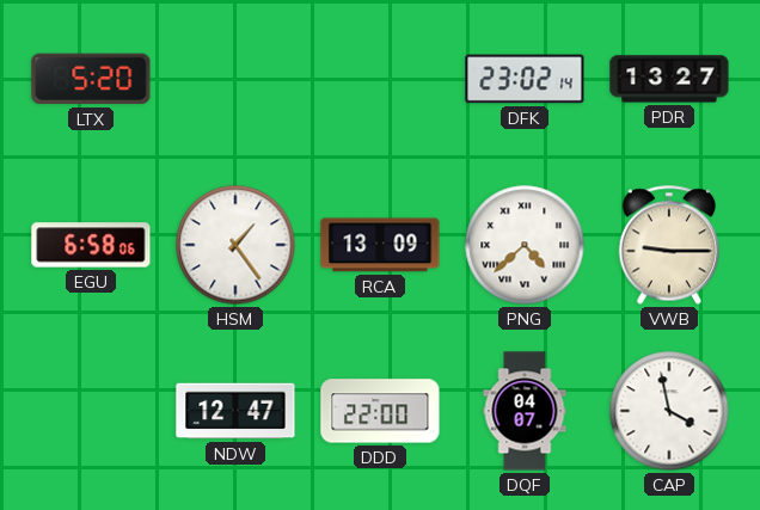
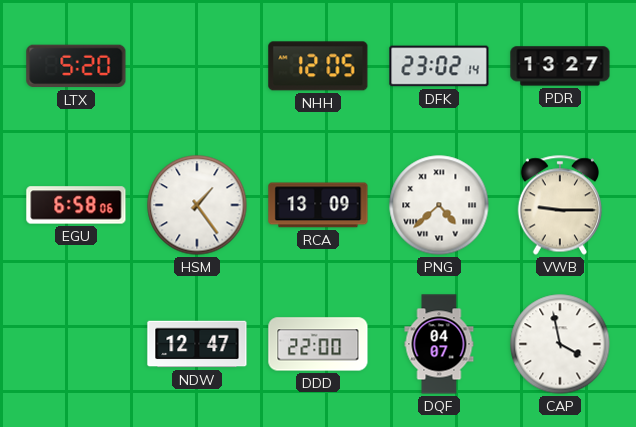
NHH: none -> 12:05 (318, 66)
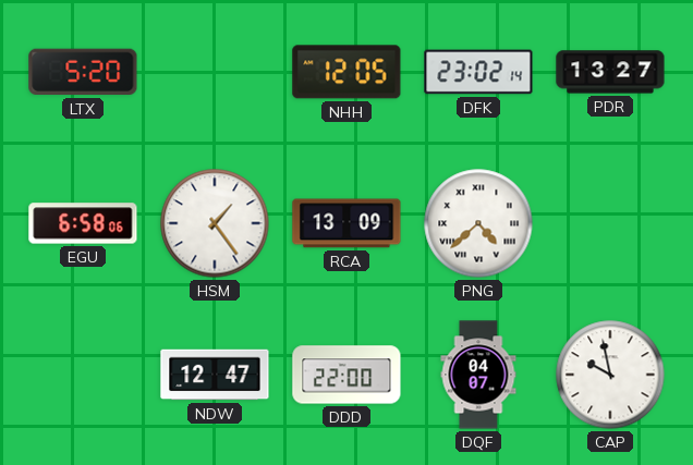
VWB: 9:15 -> none (559, 205)
CAP: 3:58 -> 9:58 (610, 375)
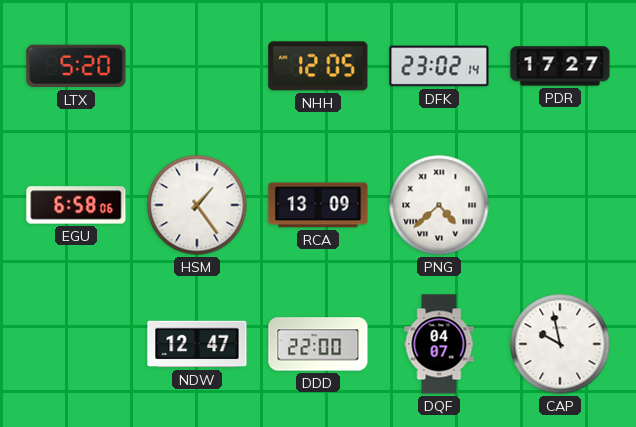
PDR: 13:27 -> 17:27 (560, 66)
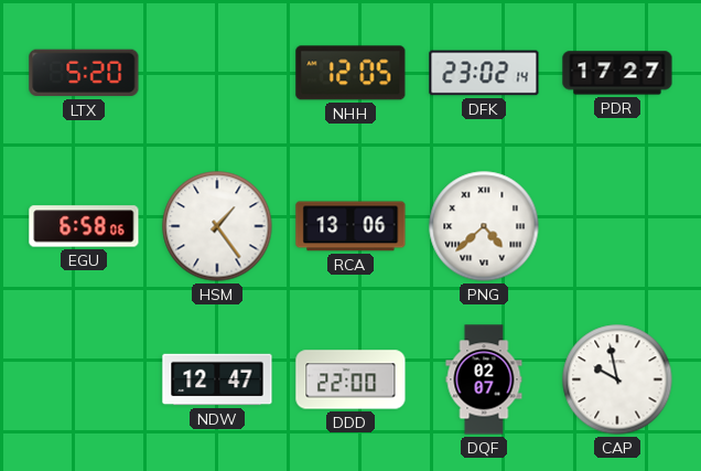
RCA: 13:09 -> 13:06 (350, 226)
DQF: 04:07 -> 02:07 (484, 379)
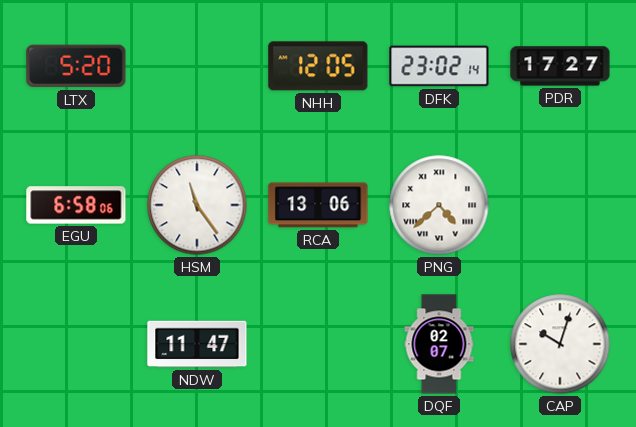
HSM: 1:24 -> 11:24 (197, 205)
NDW: 12:47 -> 11:47 (197, 344)
DDD: 22:00 -> none (350, 379)
CAP: 9:58 -> 10:03 (560, 344)
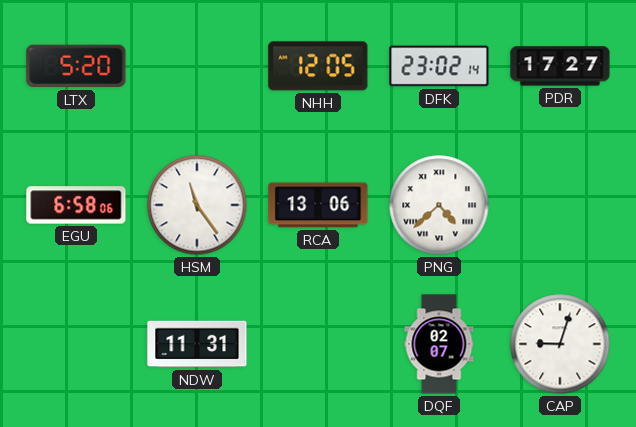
NDW: 11:47 -> 11:31 (197, 344)
CAP: 10:03 -> 9:03 (560, 344)
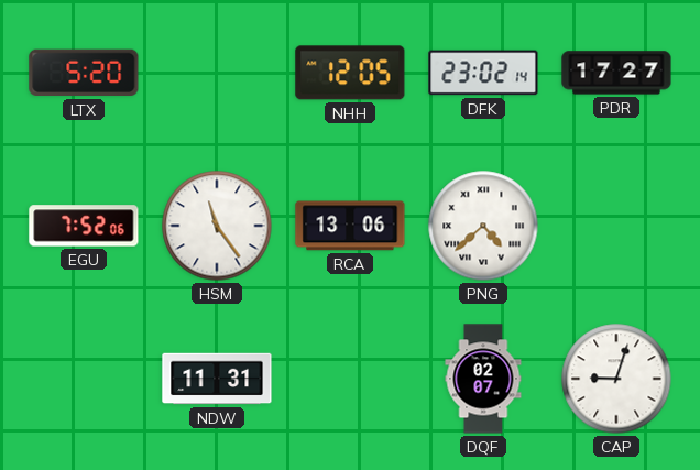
EGU: 6:58 -> 7:52 (84, 226)
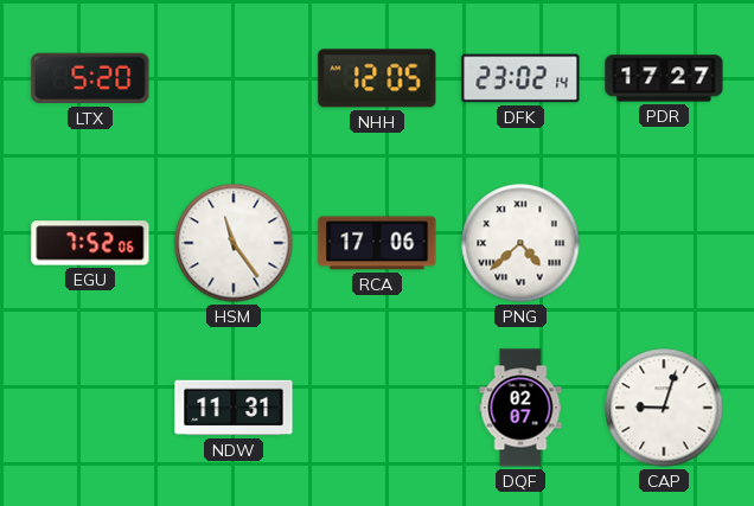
RCA: 13:06 -> 17:06 (377, 243)
